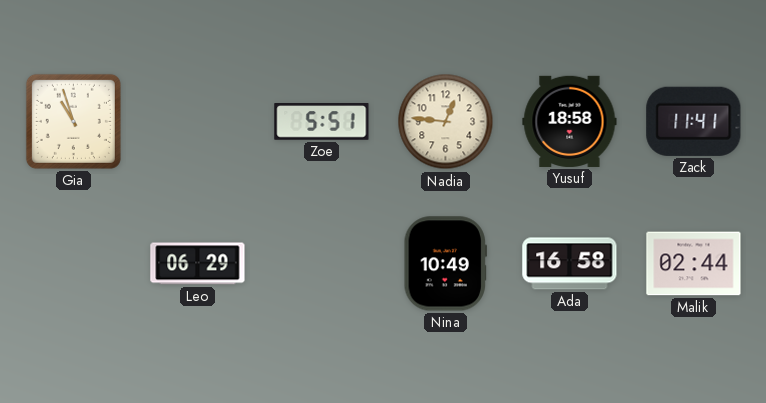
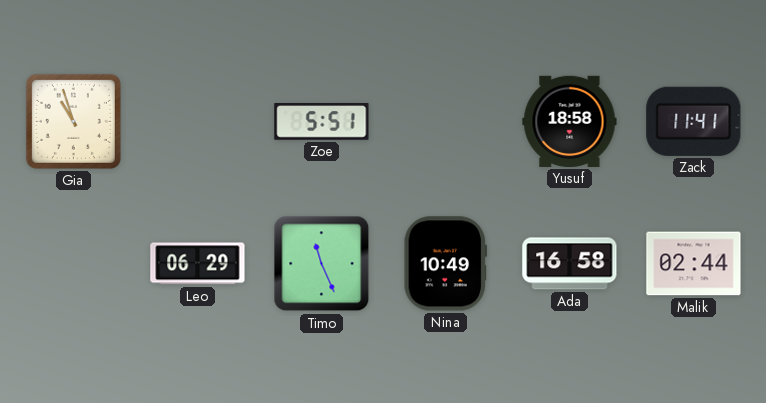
Nadia: 12:46 -> none (446, 122)
Timo: none -> 11:26 (322, 264)
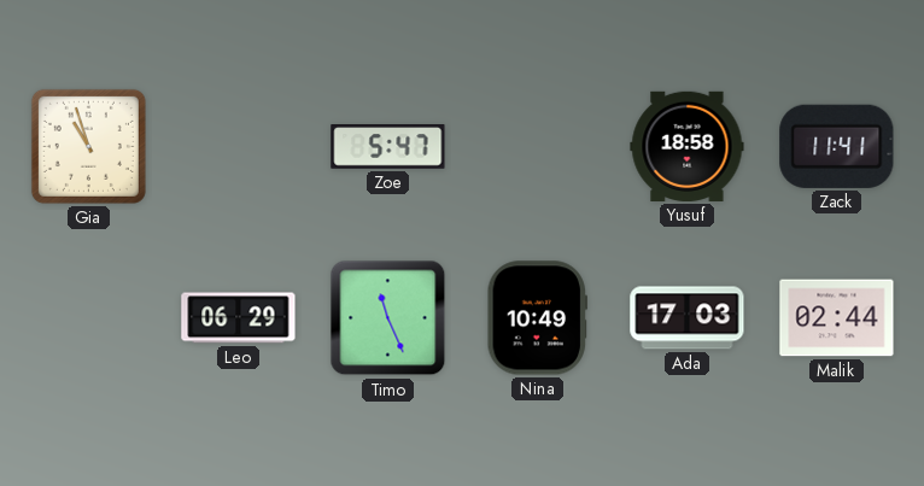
Zoe: 5:51 -> 5:47 (388, 147)
Ada: 16:58 -> 17:03 (688, 318)
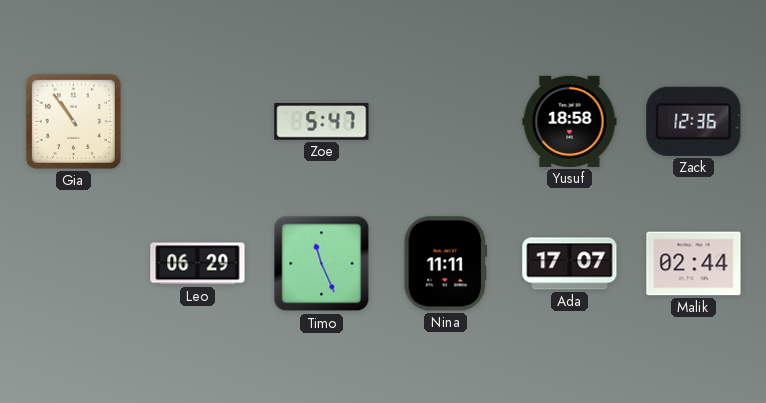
Gia: 10:57 -> 10:54 (73, 121)
Zack: 11:41 -> 12:36 (694, 121)
Nina: 10:49 -> 11:11 (445, 264)
Ada: 17:03 -> 17:07 (570, 264)
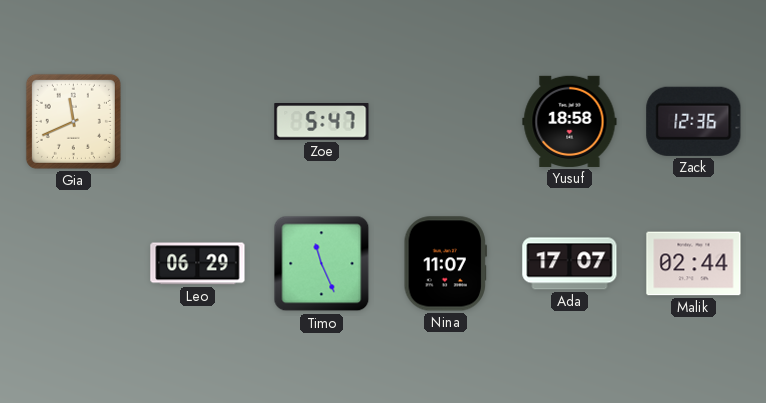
Gia: 10:54 -> 11:41 (73, 121)
Nina: 11:11 -> 11:07 (445, 264)
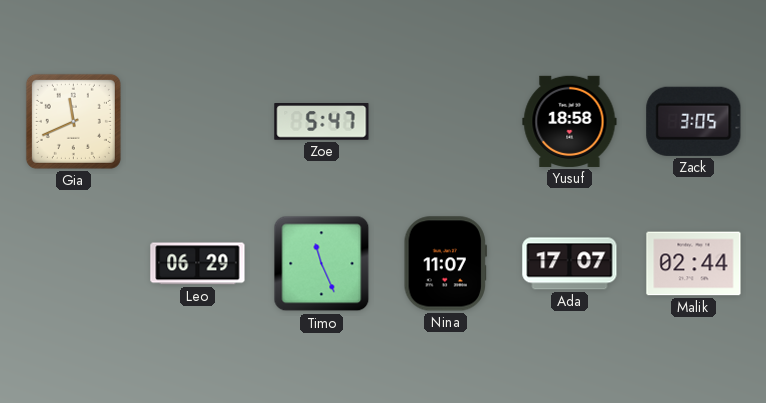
Zack: 12:36 -> 3:05 (694, 121)
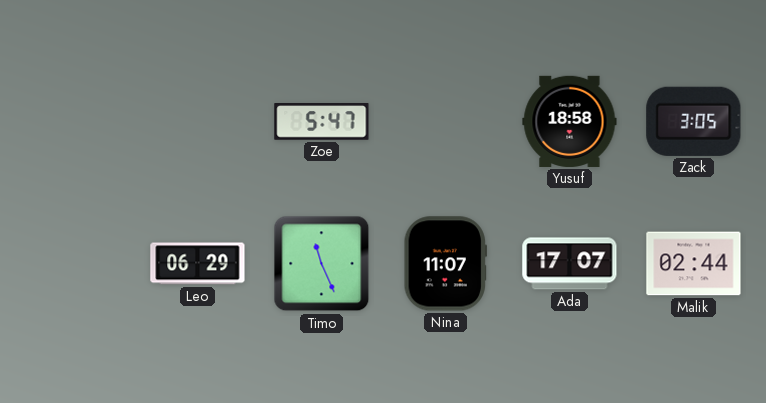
Gia: 11:41 -> none (73, 121)
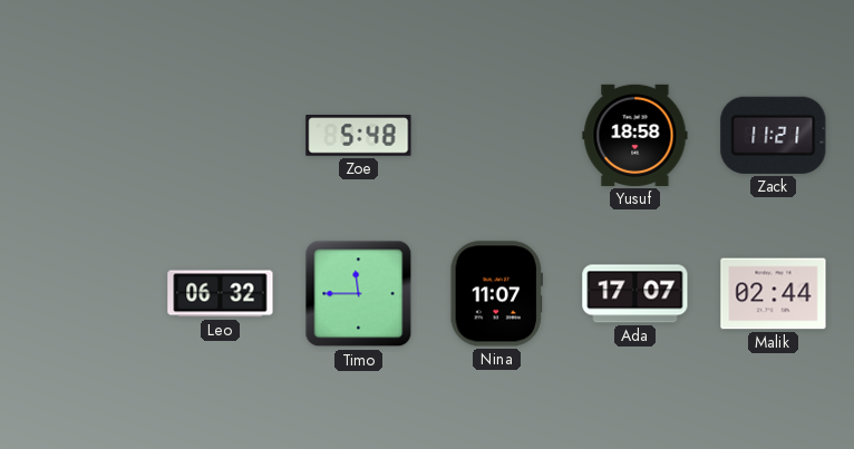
Zoe: 5:47 -> 5:48 (359, 136)
Zack: 3:05 -> 11:21 (774, 135)
Leo: 06:29 -> 06:32 (221, 294)
Timo: 11:26 -> 11:45 (359, 294)
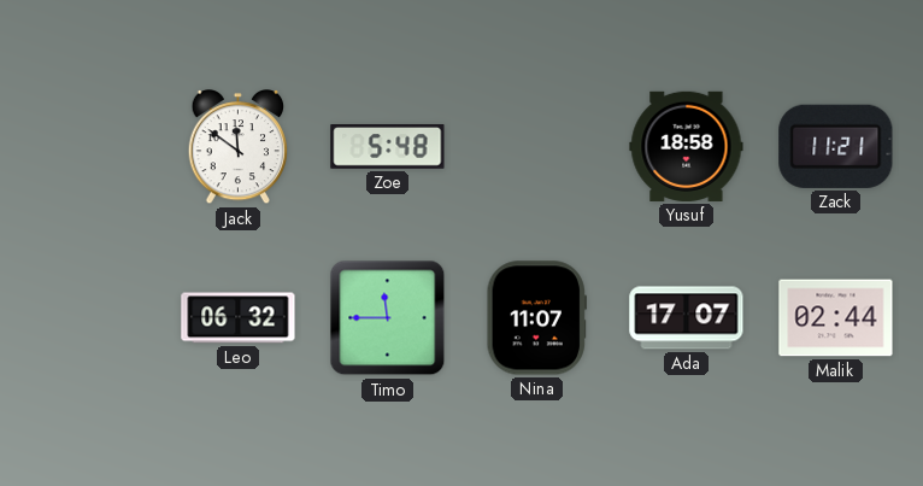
Jack: none -> 11:51 (239, 148)
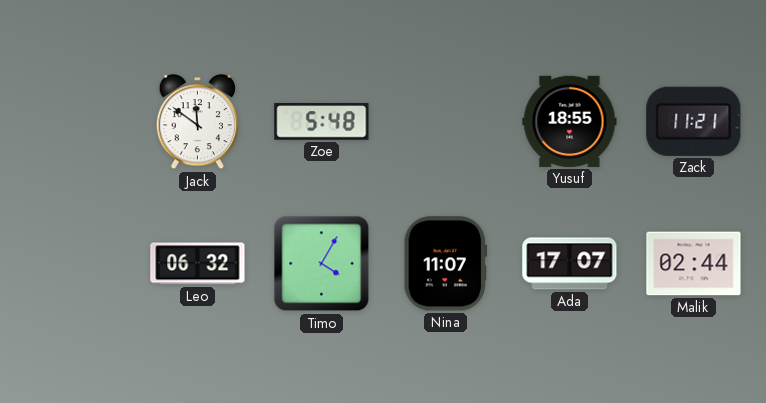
Yusuf: 18:58 -> 18:55 (570, 121)
Timo: 11:45 -> 4:05 (322, 264)
